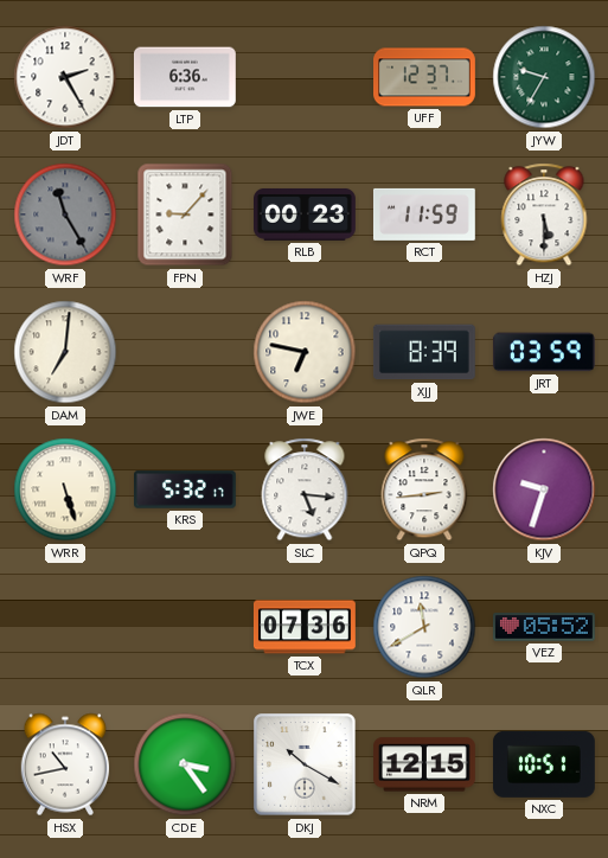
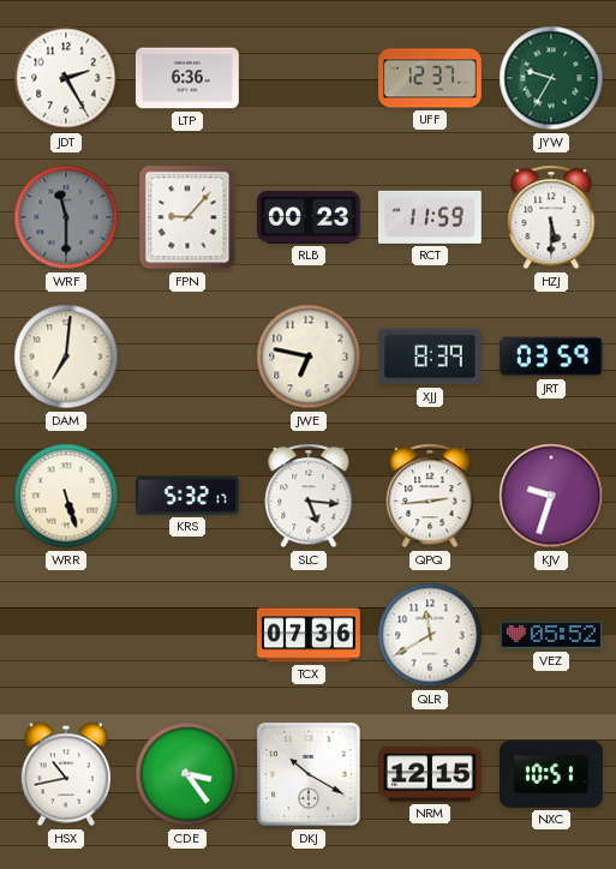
WRF: 11:25 -> 11:30 (66, 217)
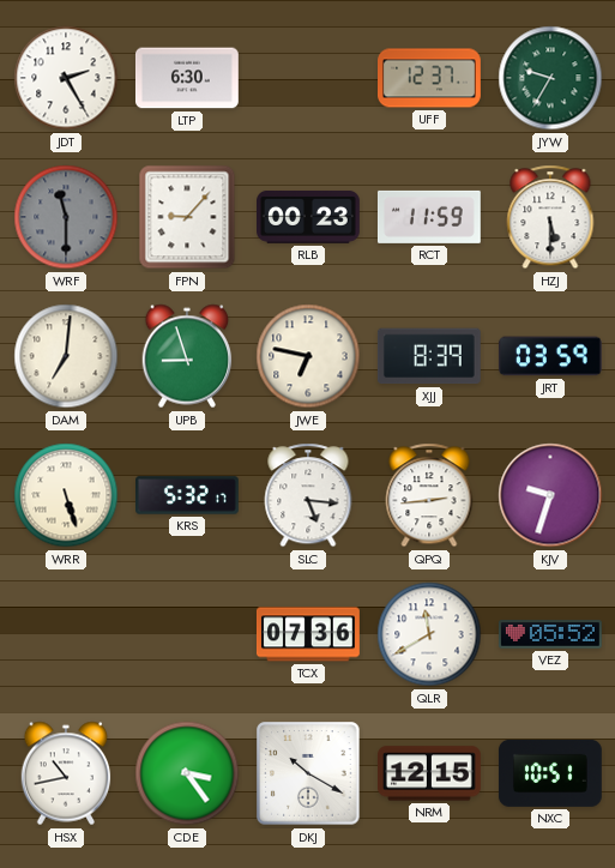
LTP: 6:36 -> 6:30 (187, 78)
UPB: none -> 8:57 (187, 356)
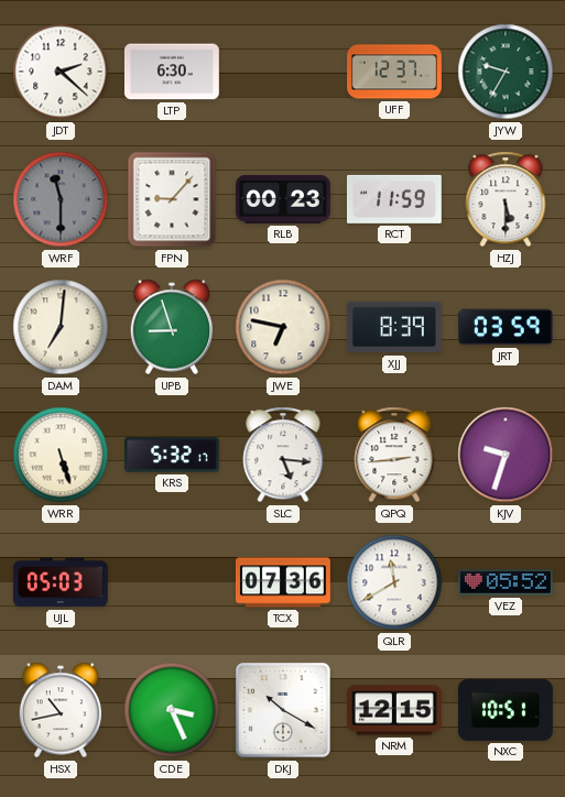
JDT: 2:25 -> 2:22 (61, 72)
UJL: none -> 05:03 (61, 582)
CDE: 3:24 -> 3:26 (172, 710)
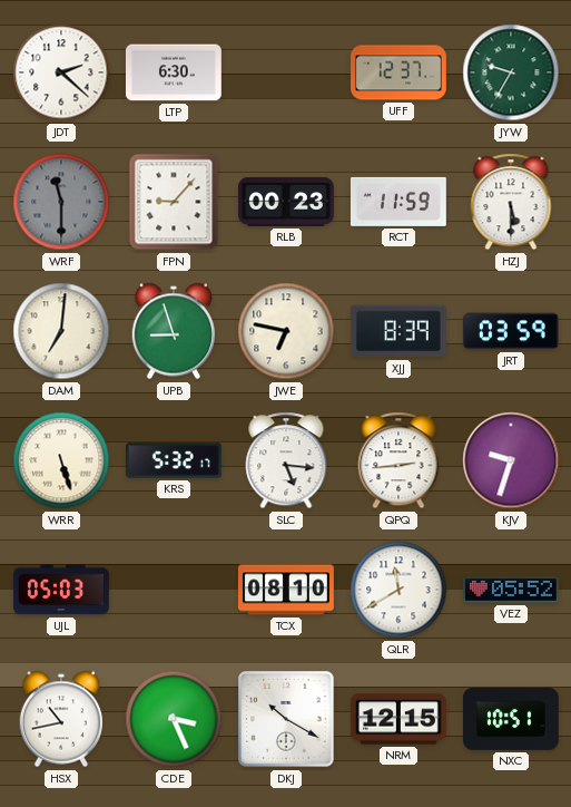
TCX: 07:36 -> 08:10 (286, 590)
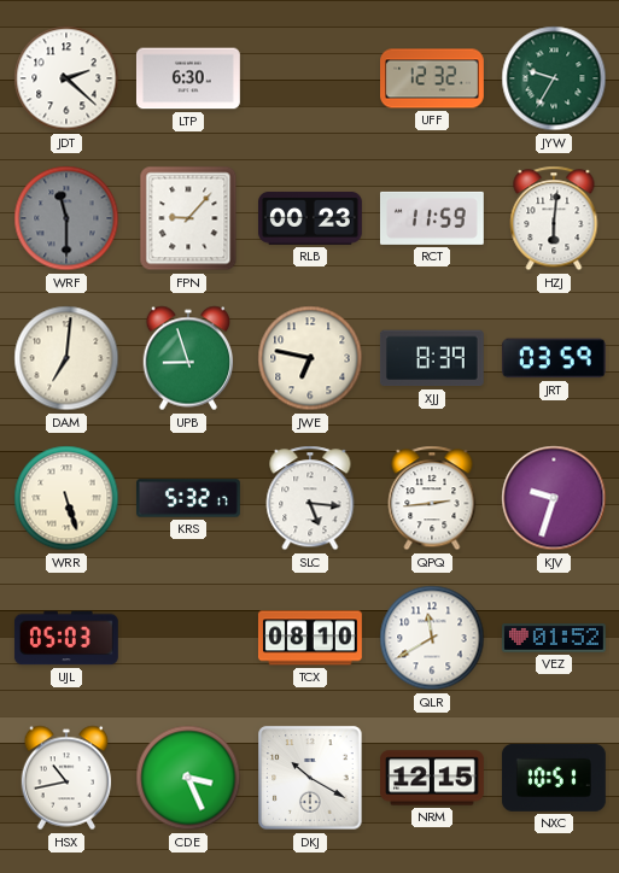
UFF: 12:37 -> 12:32 (433, 78)
HZJ: 5:30 -> 6:01 (554, 218)
VEZ: 05:52 -> 01:52 (554, 638)
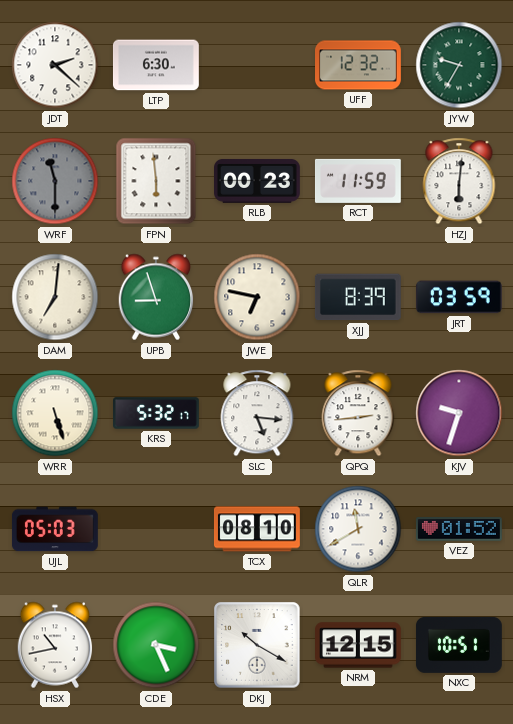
FPN: 9:07 -> 5:59 (156, 181)
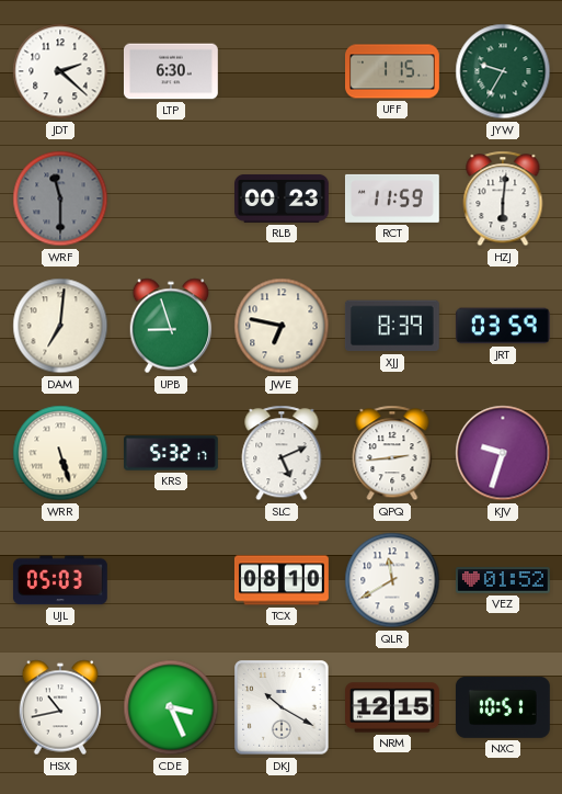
UFF: 12:32 -> 1:15 (393, 71)
FPN: 5:59 -> none (156, 181)
SLC: 5:16 -> 5:11 (282, 453)
